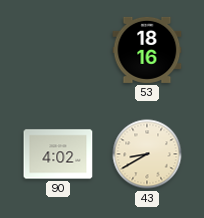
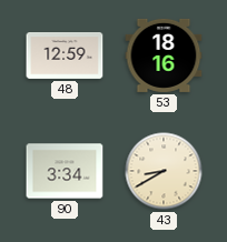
48: none -> 12:59 (65, 57)
90: 4:02 -> 3:34 (65, 171)
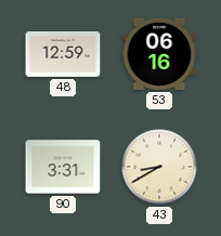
53: 18:16 -> 06:16 (159, 54)
90: 3:34 -> 3:31 (63, 167)
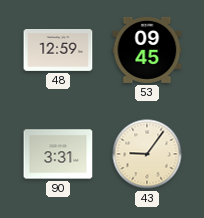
53: 06:16 -> 09:45 (147, 50)
43: 8:40 -> 9:06 (147, 154)
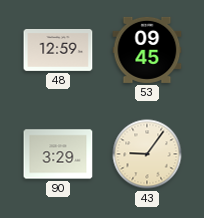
90: 3:31 -> 3:29 (58, 154)
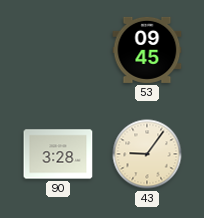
48: 12:59 -> none (58, 51)
90: 3:29 -> 3:28 (58, 154)
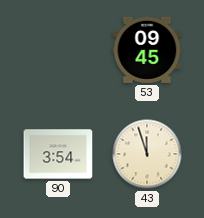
90: 3:28 -> 3:54 (58, 154)
43: 9:06 -> 11:57 (147, 154)
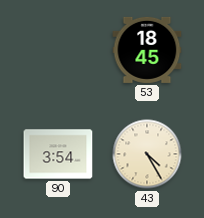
53: 09:45 -> 18:45 (147, 50)
43: 11:57 -> 4:25 (147, 154)
